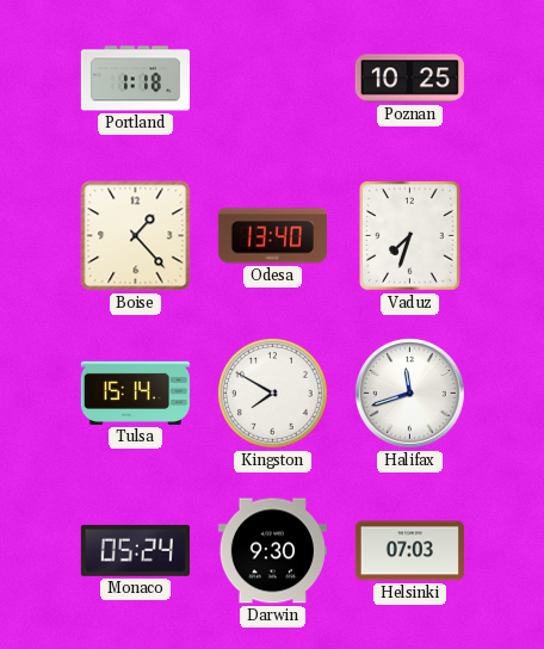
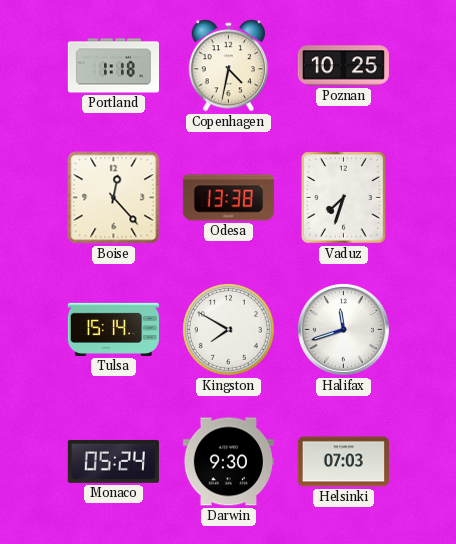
Copenhagen: none -> 4:32 (228, 66)
Boise: 1:23 -> 12:23 (114, 198)
Odesa: 13:40 -> 13:38 (228, 198)
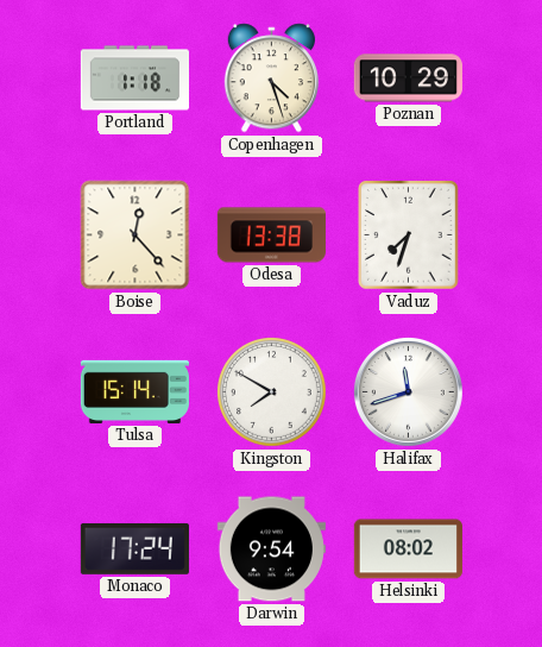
Copenhagen: 4:32 -> 4:27 (271, 78)
Poznan: 10:25 -> 10:29 (408, 78)
Monaco: 05:24 -> 17:24 (134, 548)
Darwin: 9:30 -> 9:54 (271, 549)
Helsinki: 07:03 -> 08:02 (408, 549)
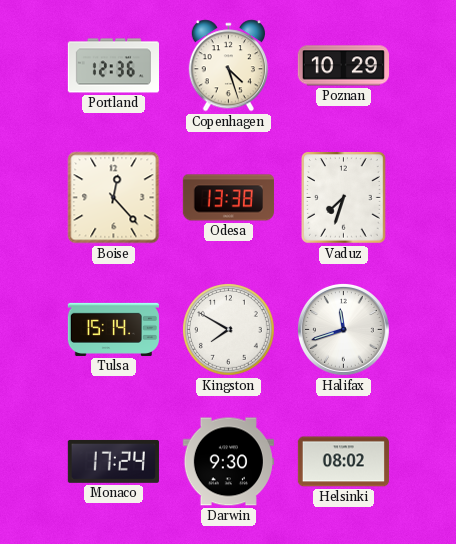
Portland: 1:18 -> 12:36 (113, 66)
Darwin: 9:54 -> 9:30 (228, 462)
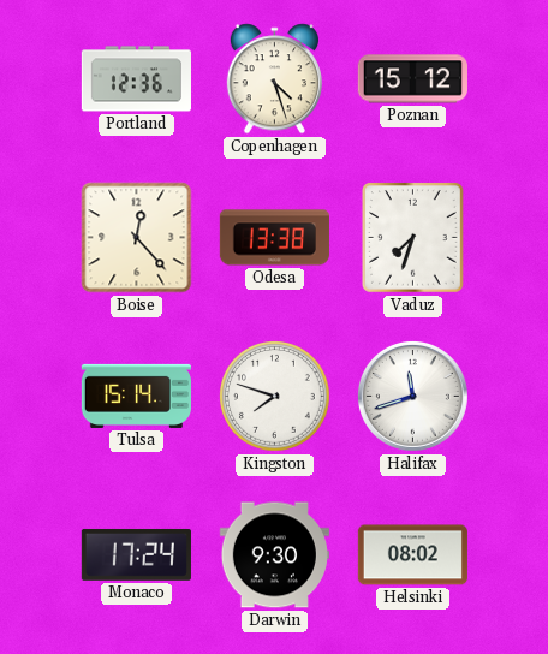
Poznan: 10:29 -> 15:12 (412, 79)
Kingston: 7:50 -> 7:48 (275, 397)
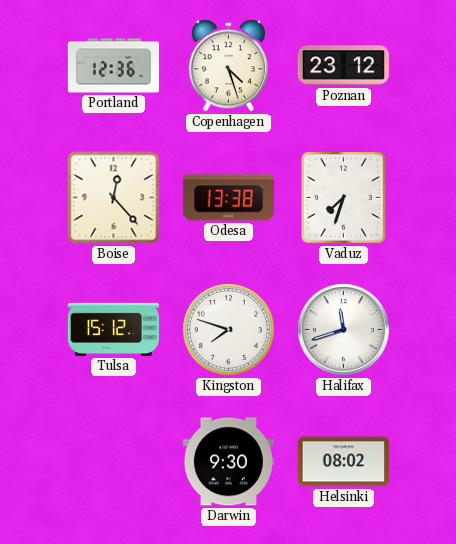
Poznan: 15:12 -> 23:12 (343, 66)
Tulsa: 15:14 -> 15:12 (113, 329)
Monaco: 17:24 -> none (136, 554)
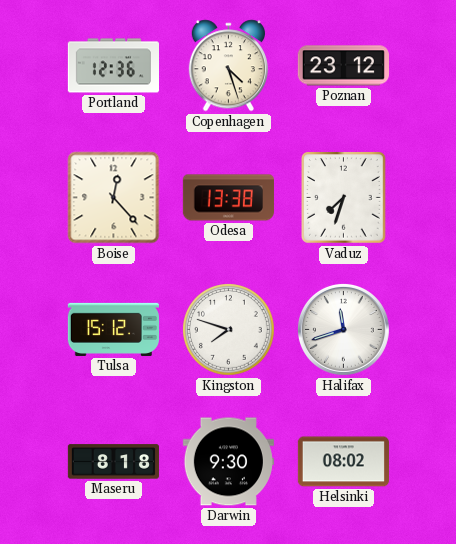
Maseru: none -> 8:18 (113, 462)
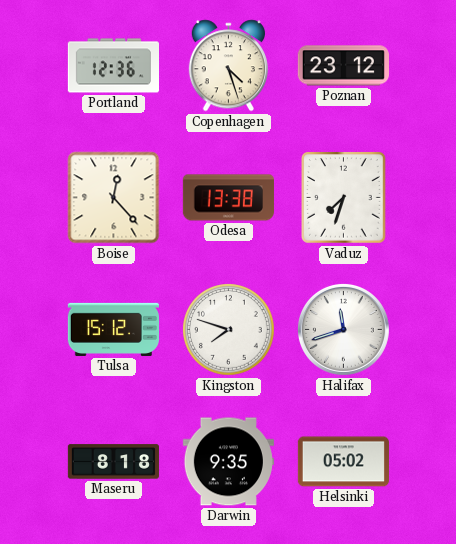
Darwin: 9:30 -> 9:35 (228, 462)
Helsinki: 08:02 -> 05:02 (343, 462)
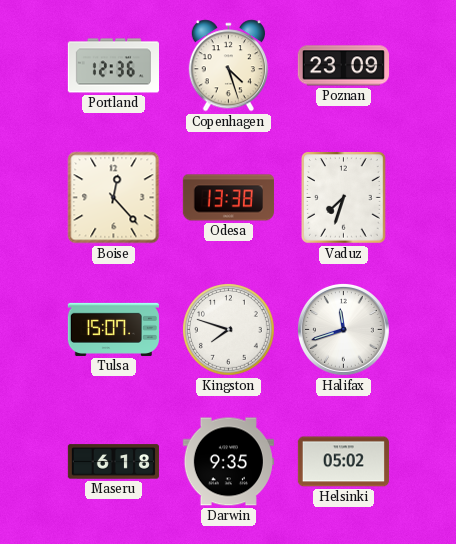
Poznan: 23:12 -> 23:09 (343, 66)
Tulsa: 15:12 -> 15:07 (113, 329)
Maseru: 8:18 -> 6:18 (113, 462)
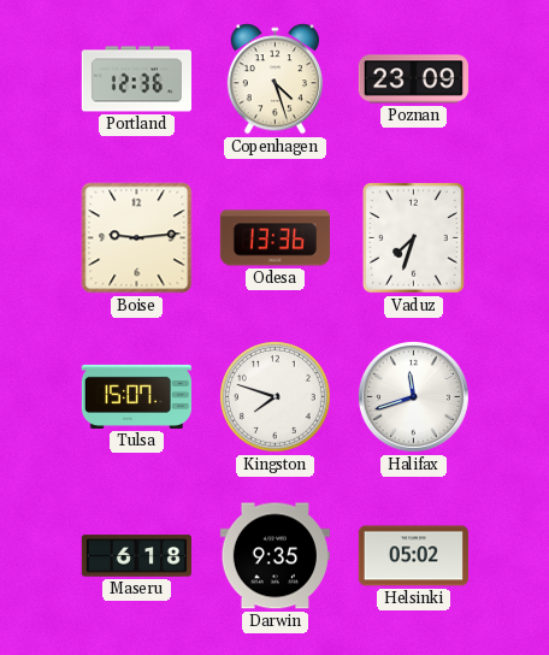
Boise: 12:23 -> 9:14 (137, 238)
Odesa: 13:38 -> 13:36 (274, 238)
